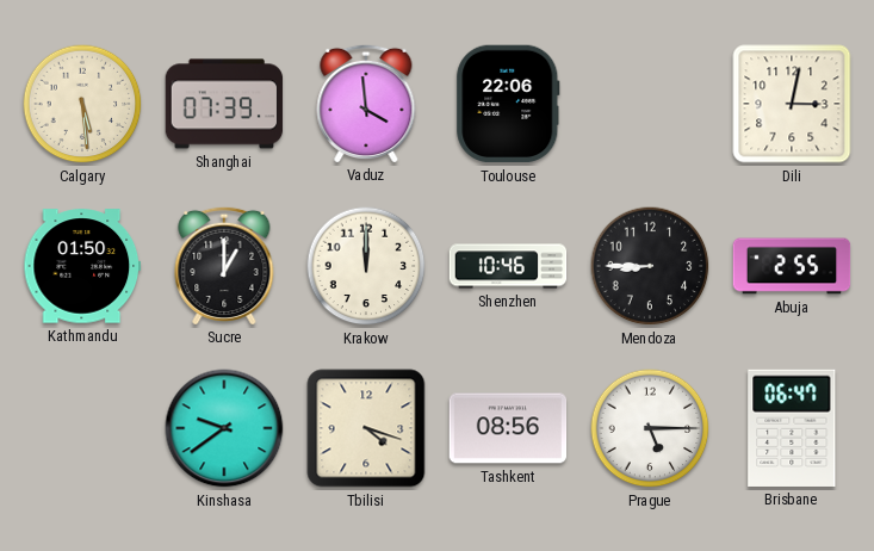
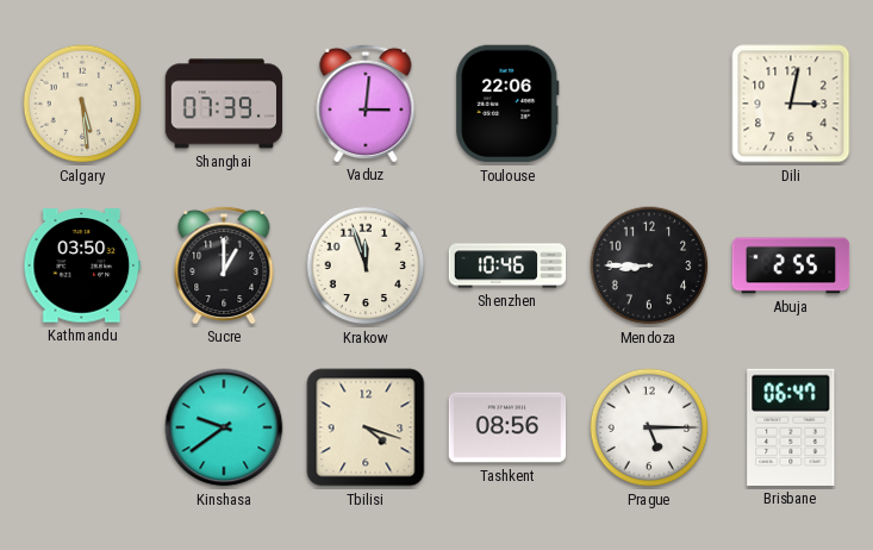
Vaduz: 3:59 -> 3:01 (366, 102)
Kathmandu: 01:50 -> 03:50 (82, 265)
Krakow: 12:00 -> 11:57 (366, 265)
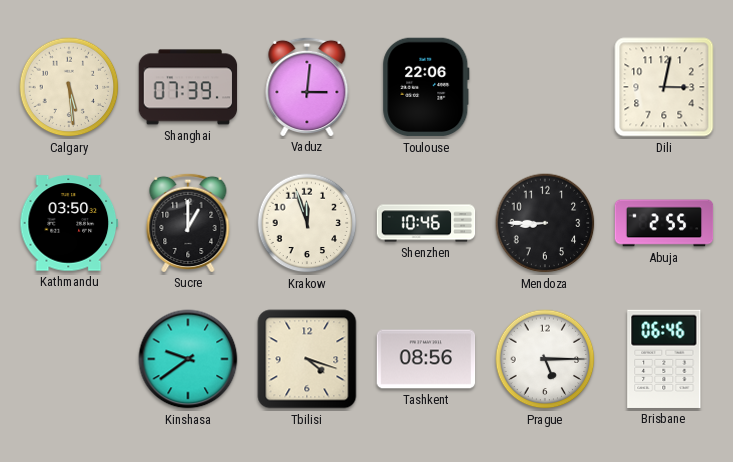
Brisbane: 06:47 -> 06:46 (664, 359)
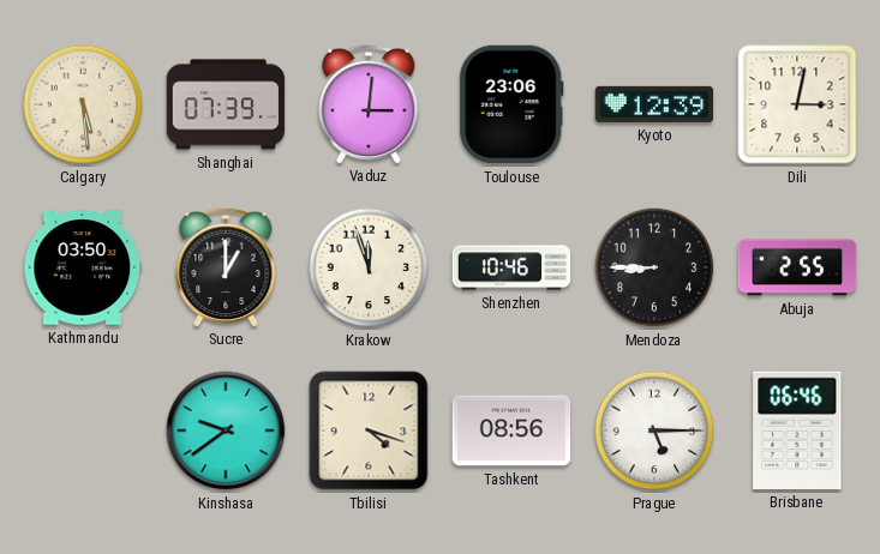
Toulouse: 22:06 -> 23:06 (511, 104)
Kyoto: none -> 12:39 (654, 104)
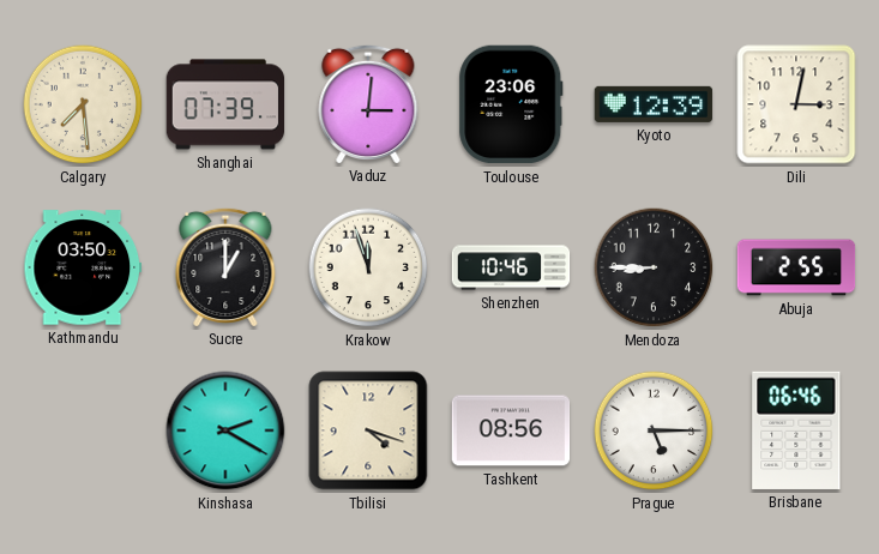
Calgary: 5:29 -> 7:29 (83, 104)
Kinshasa: 9:39 -> 2:20 (225, 430)
